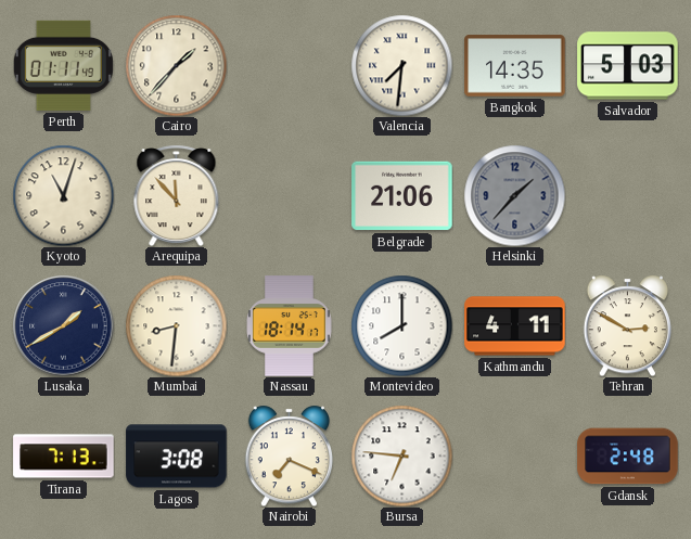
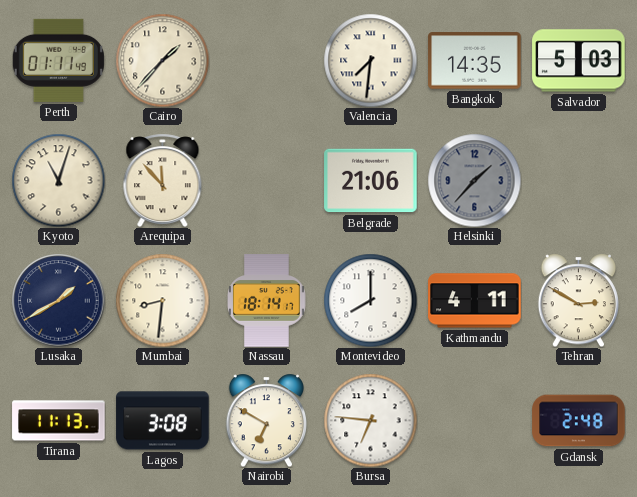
Tirana: 7:13 -> 11:13 (59, 421)
Nairobi: 7:19 -> 6:50 (266, 420)
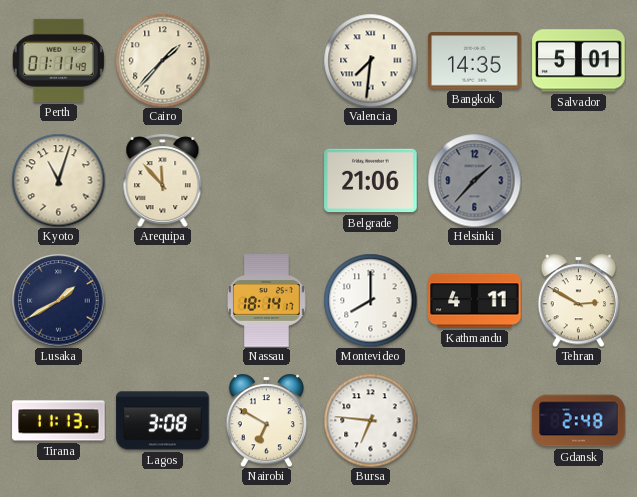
Salvador: 5:03 -> 5:01 (579, 61)
Mumbai: 8:31 -> none (162, 300)
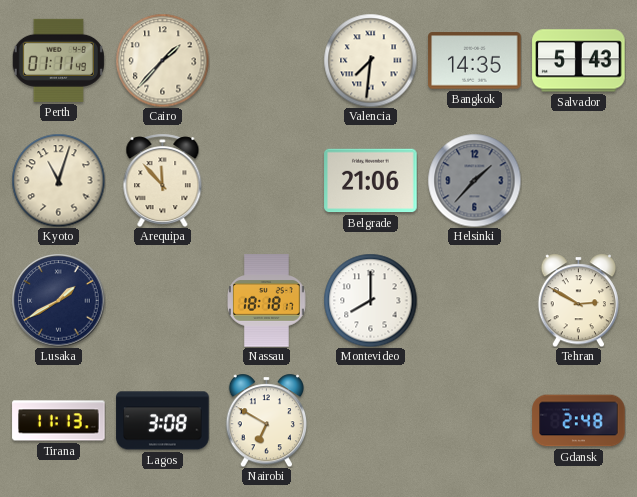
Salvador: 5:01 -> 5:43 (579, 61)
Nassau: 18:14 -> 18:18 (267, 301)
Kathmandu: 4:11 -> none (475, 301)
Bursa: 6:46 -> none (370, 420)
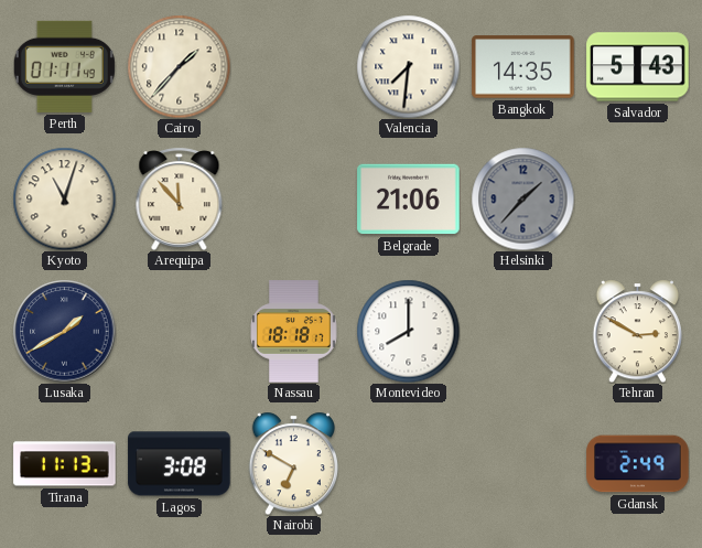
Gdansk: 2:48 -> 2:49 (638, 464)
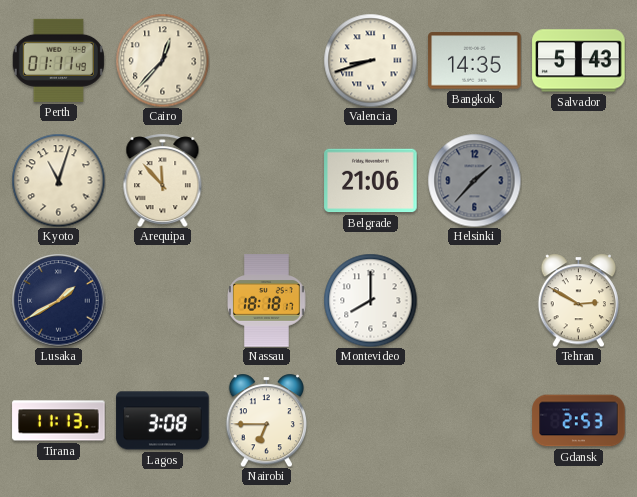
Cairo: 1:37 -> 12:37 (162, 60)
Valencia: 7:31 -> 8:42 (370, 60)
Nairobi: 6:50 -> 6:45 (266, 420)
Gdansk: 2:49 -> 2:53 (579, 421)
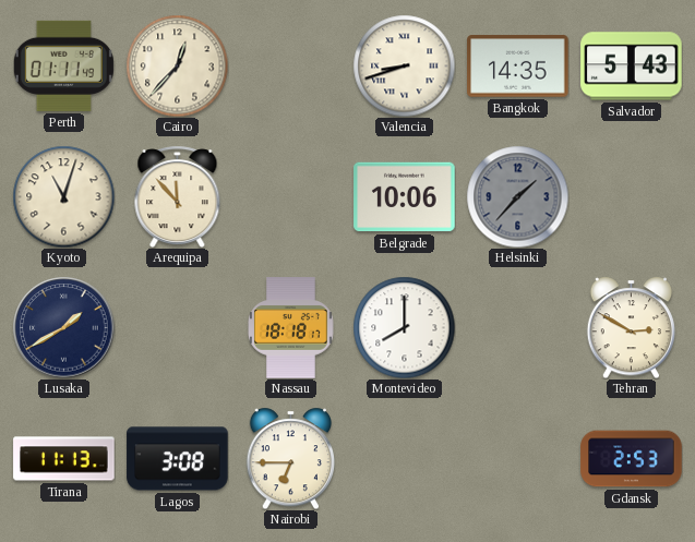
Belgrade: 21:06 -> 10:06 (405, 197)
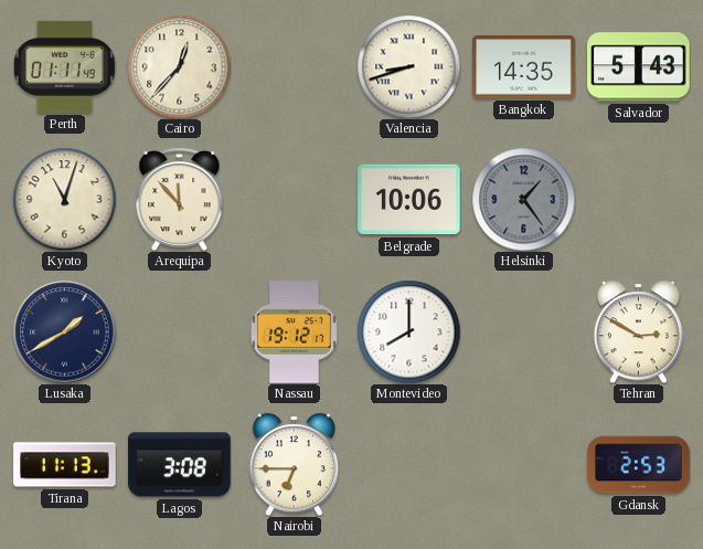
Helsinki: 1:37 -> 1:24 (523, 199)
Nassau: 18:18 -> 19:12 (295, 332)
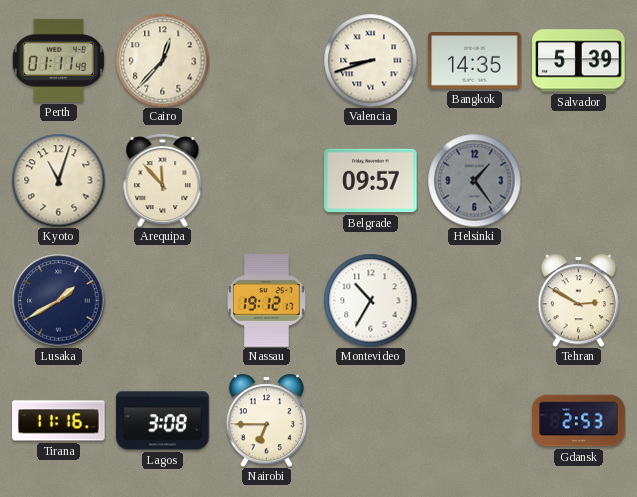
Salvador: 5:43 -> 5:39 (579, 61)
Belgrade: 10:06 -> 09:57 (371, 181)
Montevideo: 8:00 -> 10:35 (370, 300)
Tirana: 11:13 -> 11:16 (59, 421)
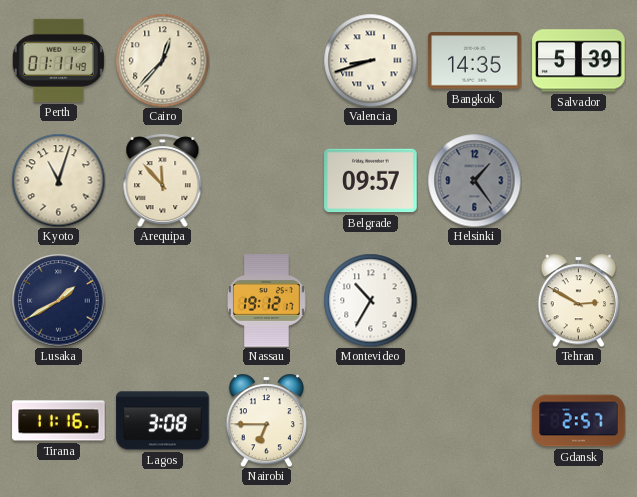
Gdansk: 2:53 -> 2:57 (579, 421)
